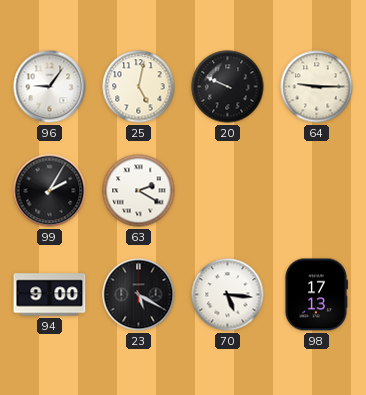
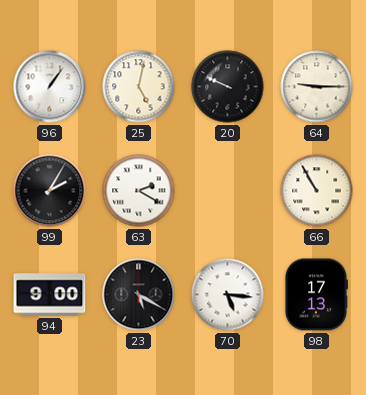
96: 9:06 -> 1:06 (50, 87)
66: none -> 10:55 (317, 191)
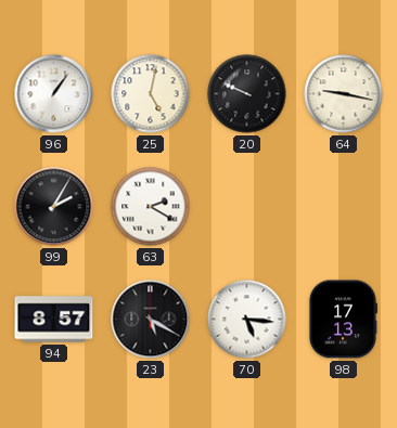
64: 9:15 -> 9:17 (344, 94)
66: 10:55 -> none (317, 191)
94: 9:00 -> 8:57 (54, 320)
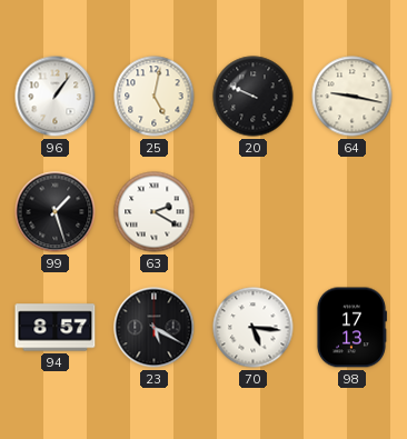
99: 2:05 -> 1:27 (56, 212)
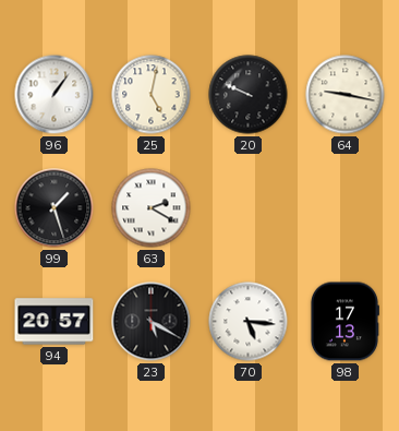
94: 8:57 -> 20:57 (55, 322)
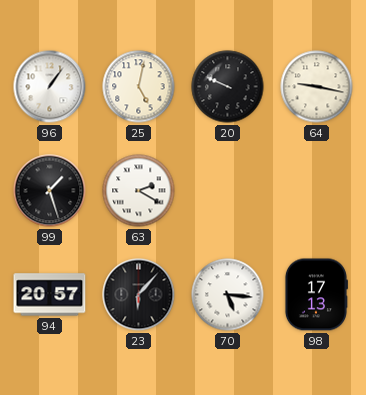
23: 5:20 -> 6:07 (139, 295)
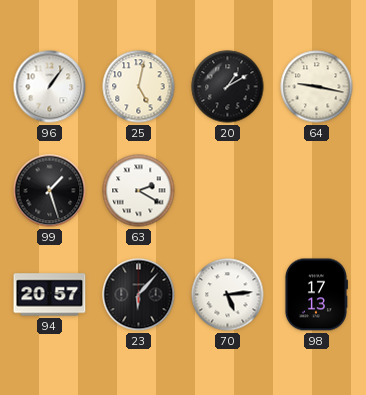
20: 9:49 -> 1:10 (228, 87)
70: 5:16 -> 5:14 (228, 295)
